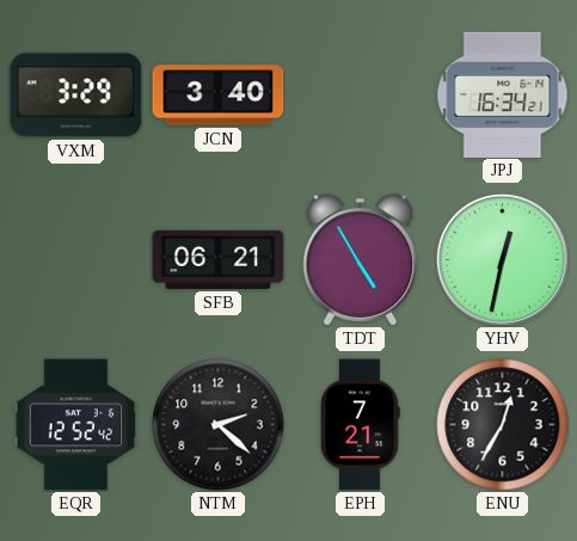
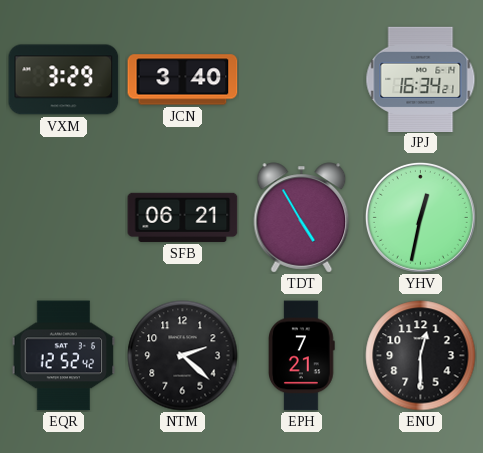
ENU: 12:35 -> 12:30 (421, 356)
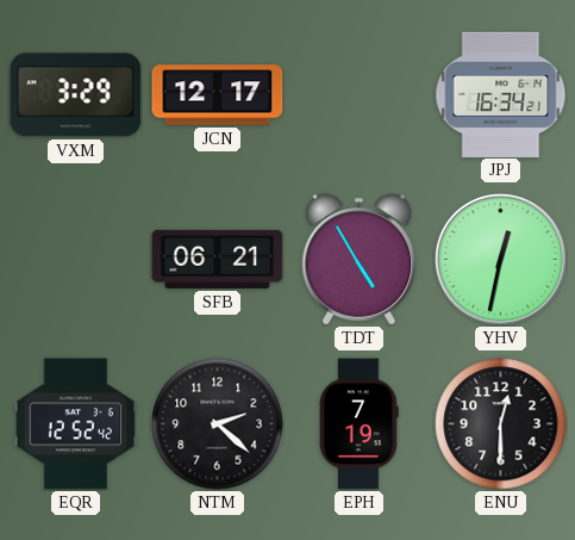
JCN: 3:40 -> 12:17 (218, 95)
EPH: 7:21 -> 7:19 (360, 424)
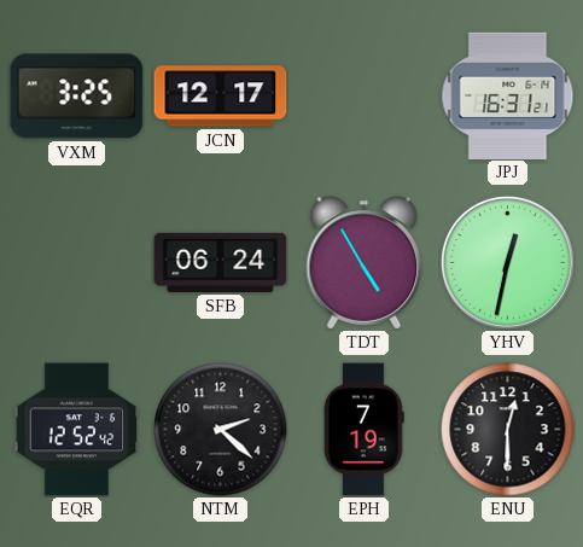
VXM: 3:29 -> 3:25 (77, 97)
JPJ: 16:34 -> 16:31 (508, 95)
SFB: 06:21 -> 06:24 (221, 262)
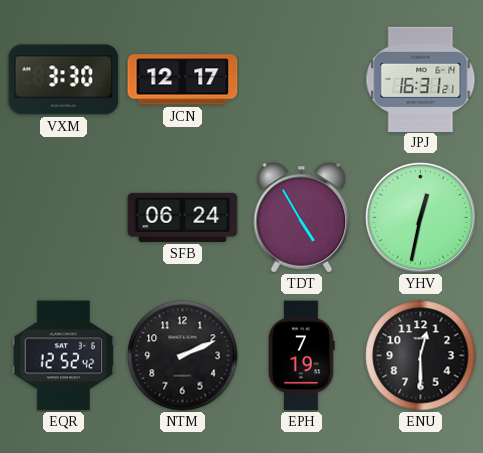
VXM: 3:25 -> 3:30 (64, 80)
NTM: 2:22 -> 2:11 (183, 356)
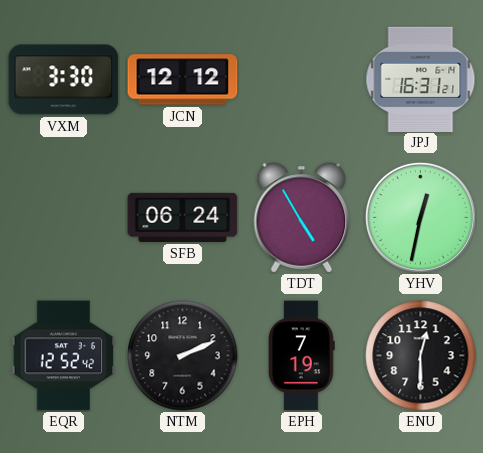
JCN: 12:17 -> 12:12 (183, 80)
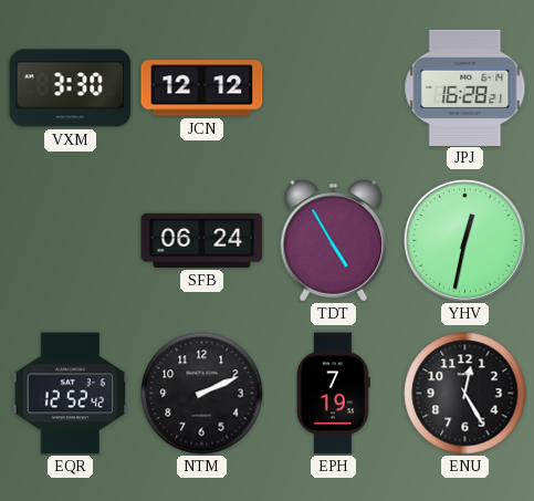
JPJ: 16:31 -> 16:28 (465, 87)
ENU: 12:30 -> 12:25 (465, 394)
